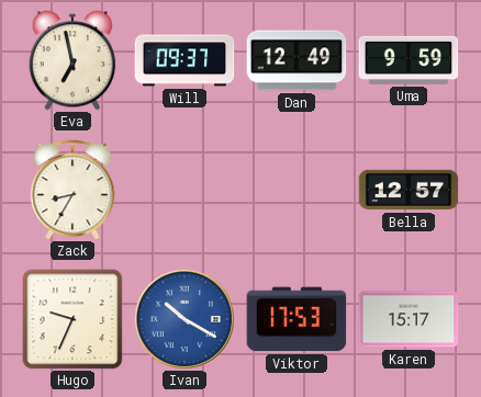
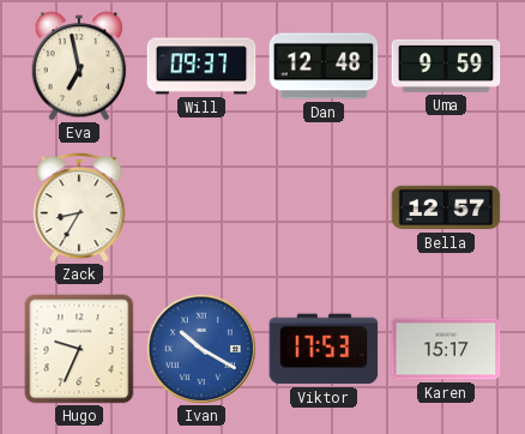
Dan: 12:49 -> 12:48 (324, 66)
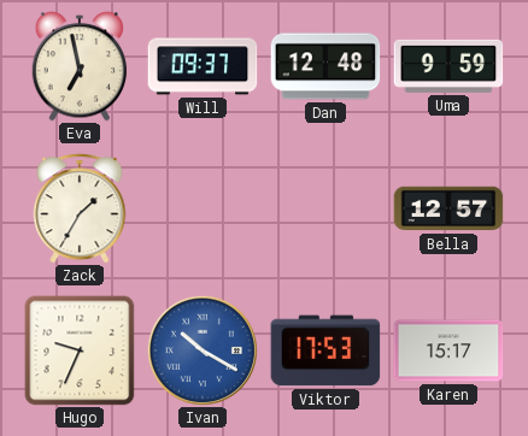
Zack: 8:35 -> 1:35 (80, 208)
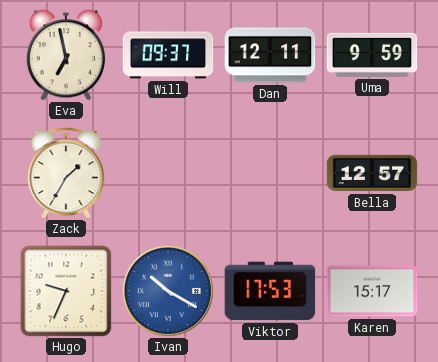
Dan: 12:48 -> 12:11 (270, 55)
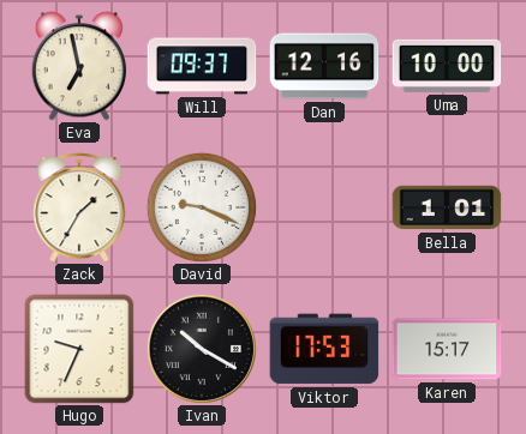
Dan: 12:11 -> 12:16 (324, 66)
Uma: 9:59 -> 10:00 (447, 66)
David: none -> 9:19 (202, 207)
Bella: 12:57 -> 1:01 (447, 207)
Ivan dial: blue -> black (202, 349)
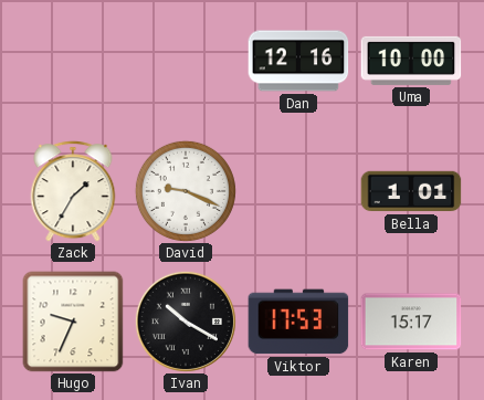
Eva: 6:58 -> none (79, 66)
Will: 09:37 -> none (202, 66)
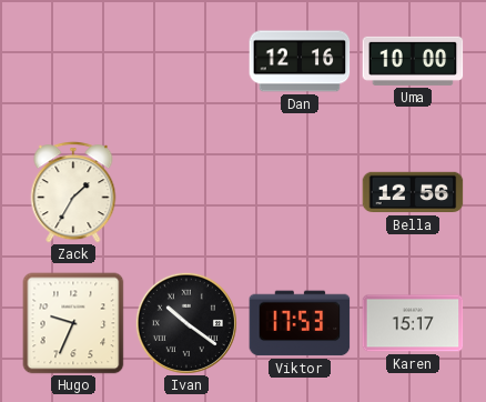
David: 9:19 -> none (186, 191)
Bella: 1:01 -> 12:56 (413, 192)
Ivan: 10:20 -> 10:21 (186, 323)
